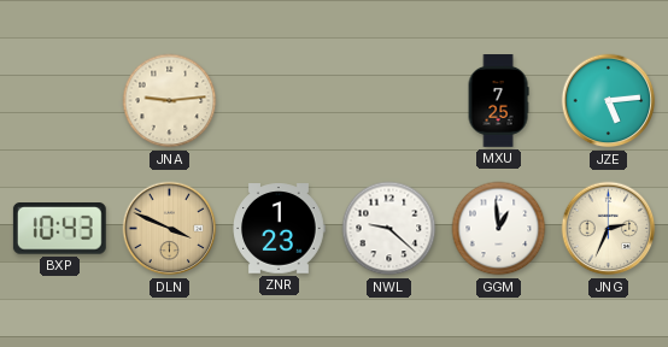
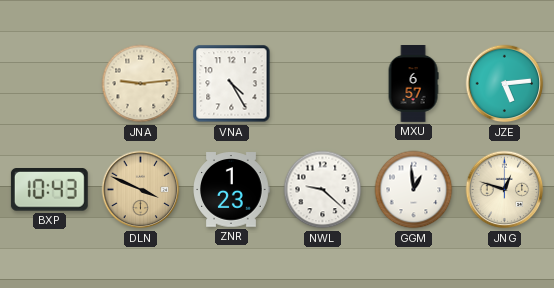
VNA: none -> 4:25 (232, 84)
MXU: 7:25 -> 6:57 (413, 84)
JNG: 2:34 -> 12:48 (505, 190)
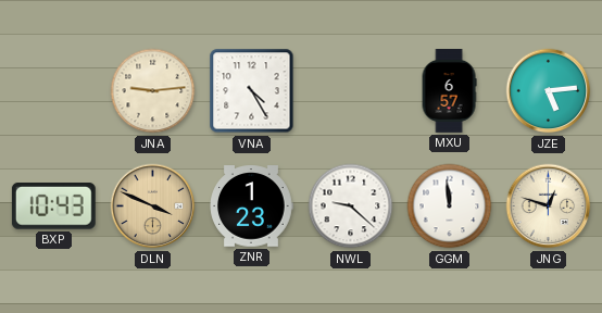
GGM: 12:59 -> 11:59 (450, 206)
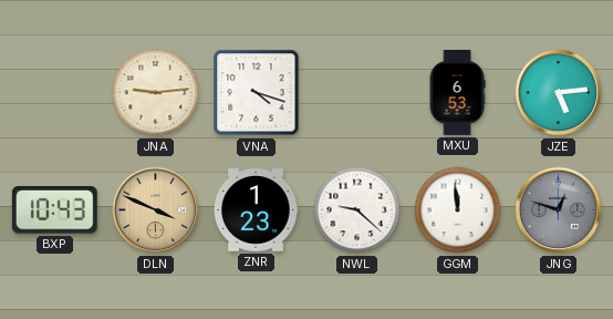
VNA: 4:25 -> 4:18 (257, 93)
MXU: 6:57 -> 6:53 (457, 93)
JNG dial: cream -> grey (559, 210)
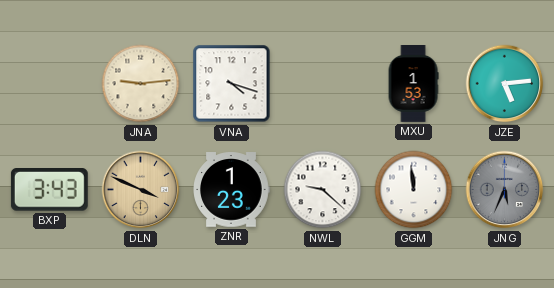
MXU: 6:53 -> 1:53 (413, 84)
BXP: 10:43 -> 3:43 (49, 190)
JNG: 12:48 -> 5:34 (505, 190)
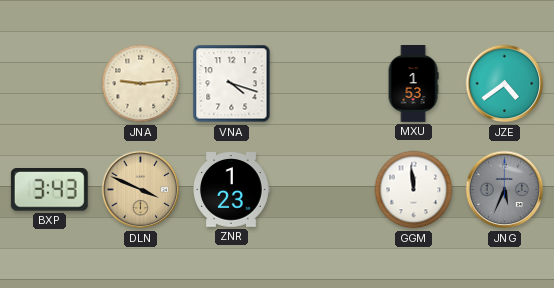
JZE: 5:14 -> 4:39 (505, 84)
NWL: 9:22 -> none (323, 190)
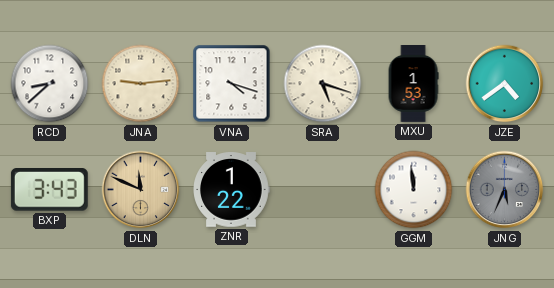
RCD: none -> 8:38 (50, 84)
SRA: none -> 5:18 (323, 84)
DLN: 3:49 -> 11:49 (141, 190)
ZNR: 1:23 -> 1:22 (231, 190)
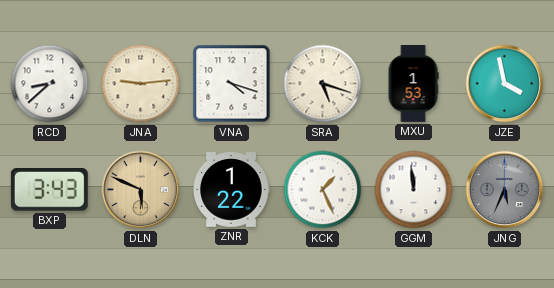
JZE: 4:39 -> 3:58 (505, 84)
DLN: 11:49 -> 5:49 (141, 190)
KCK: none -> 1:26 (323, 190)
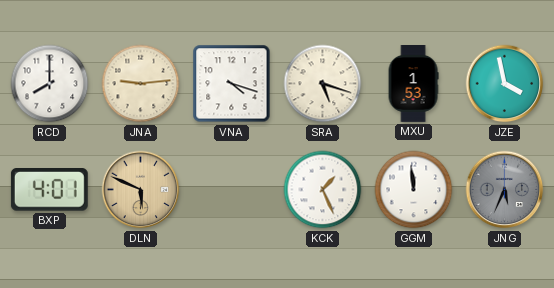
RCD: 8:38 -> 8:00 (50, 84)
BXP: 3:43 -> 4:01 (49, 190)
ZNR: 1:22 -> none (231, 190)
